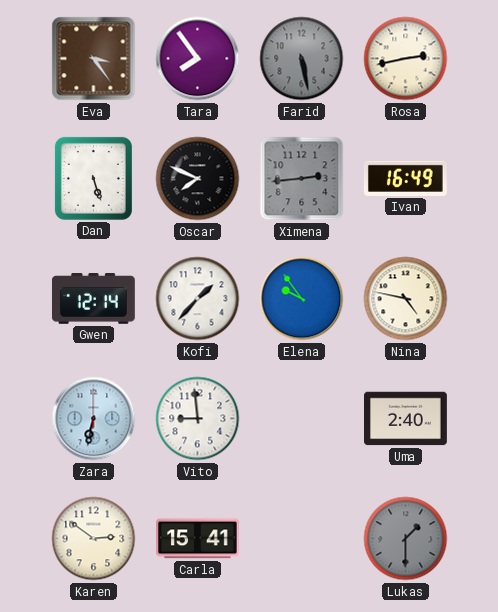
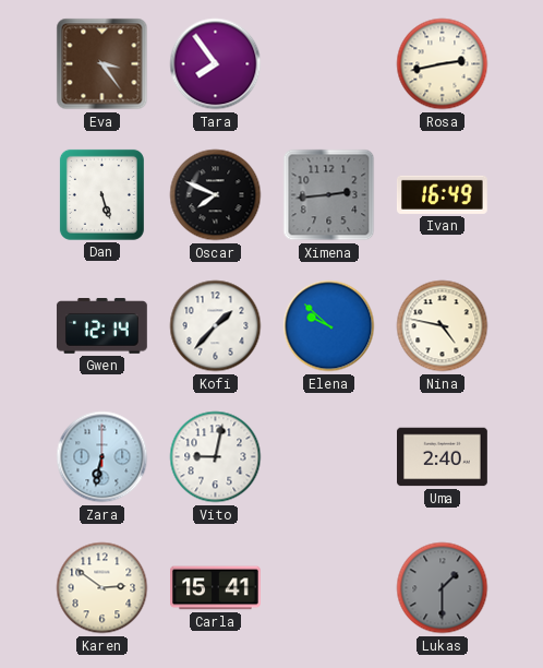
Farid: 5:28 -> none (302, 59)
Elena: 9:54 -> 9:52 (329, 326)
Vito: 8:59 -> 9:02 (216, 457)
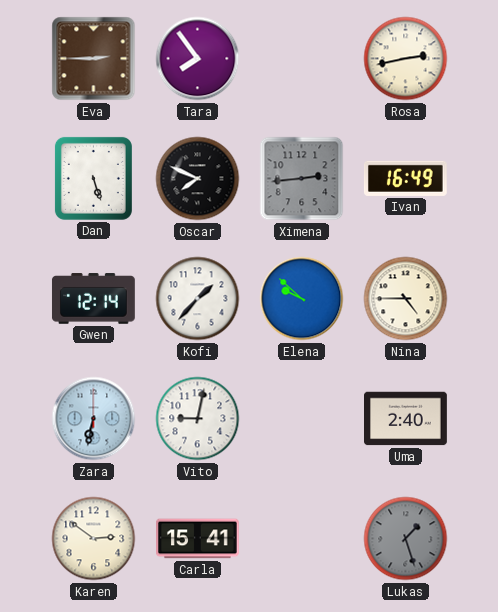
Eva: 3:24 -> 2:45 (94, 59)
Nina: 4:47 -> 4:45 (406, 299)
Lukas: 1:30 -> 1:27 (406, 539)
